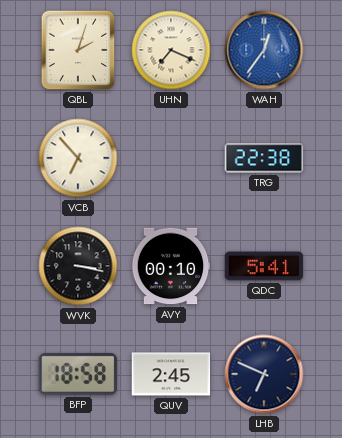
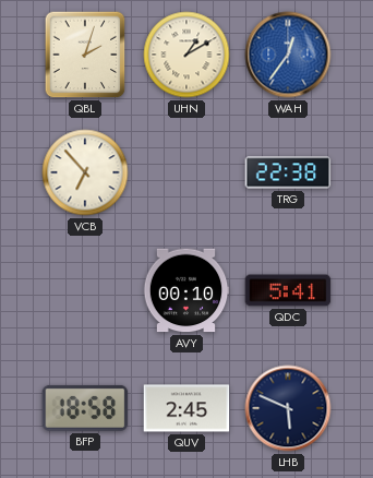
UHN: 7:19 -> 1:10 (186, 55)
WVK: 3:17 -> none (78, 266)
LHB: 6:49 -> 5:49 (288, 408)
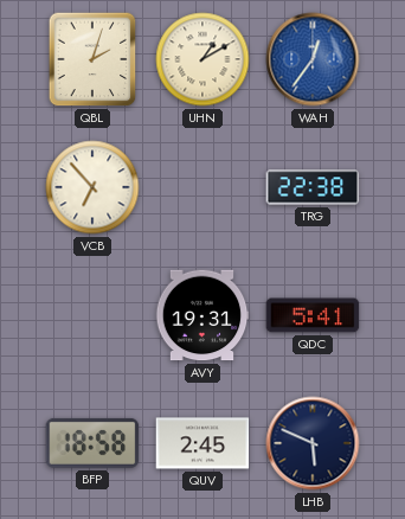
AVY: 00:10 -> 19:31 (202, 315)
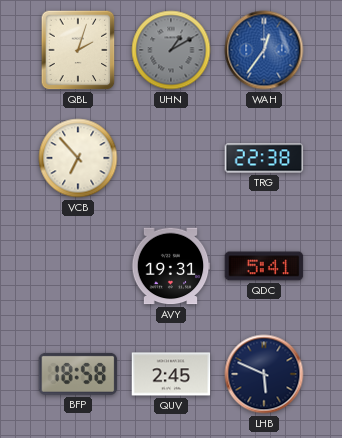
UHN dial: cream -> grey (171, 50)
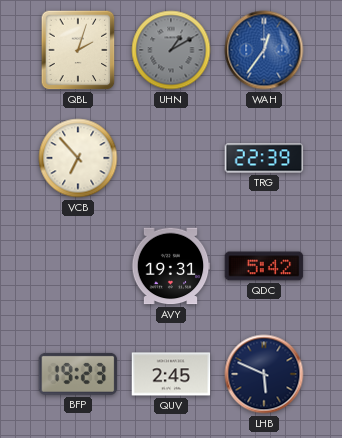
TRG: 22:38 -> 22:39 (264, 158)
QDC: 5:41 -> 5:42 (264, 266)
BFP: 18:58 -> 19:23 (78, 374)
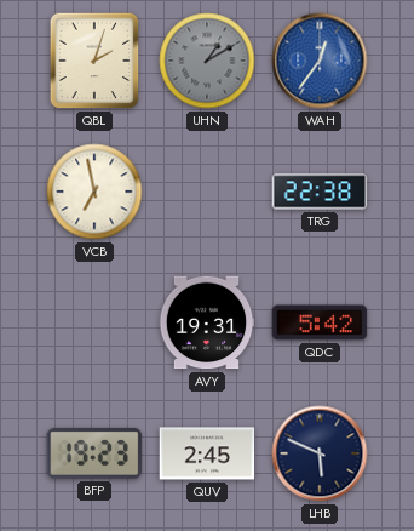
VCB: 6:53 -> 6:58 (94, 192)
TRG: 22:39 -> 22:38 (320, 192)
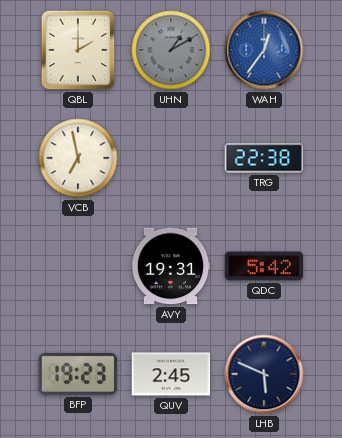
QBL: 2:03 -> 2:00 (78, 50)
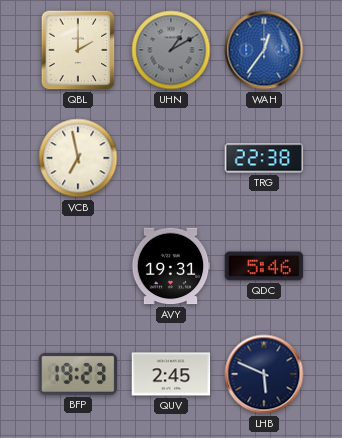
QDC: 5:42 -> 5:46 (264, 266)
